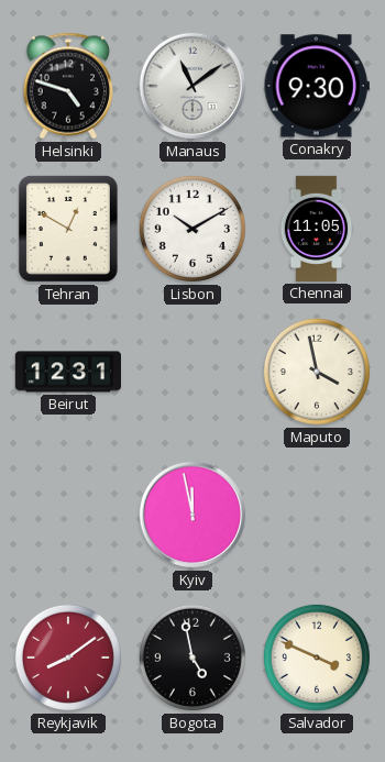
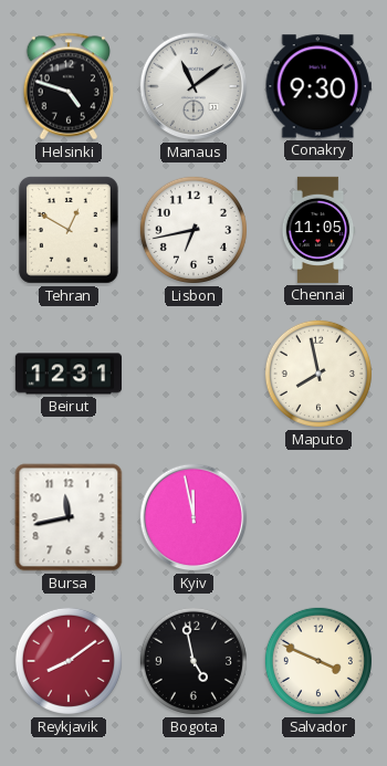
Lisbon: 10:10 -> 6:43 (193, 230)
Maputo: 3:58 -> 7:58 (318, 374)
Bursa: none -> 11:43 (69, 517)
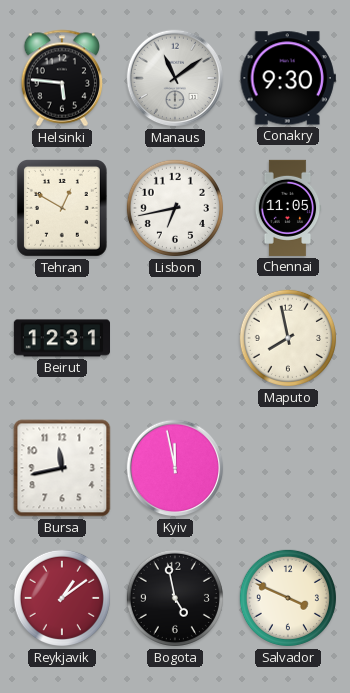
Helsinki: 4:48 -> 5:46 (62, 78)
Reykjavik: 8:09 -> 1:09 (62, 598)
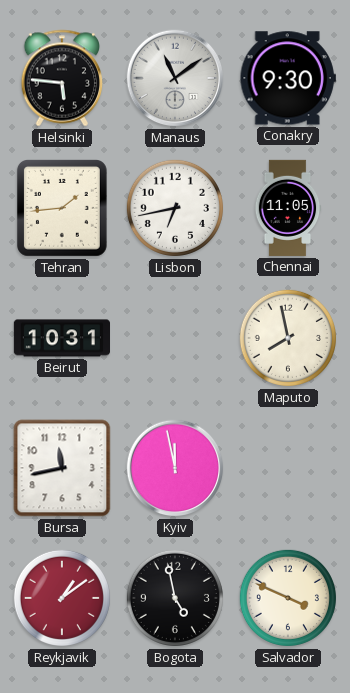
Tehran: 12:50 -> 1:44 (62, 209)
Beirut: 12:31 -> 10:31 (61, 338)
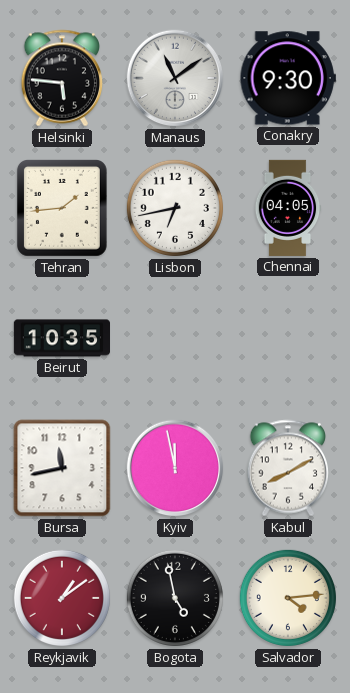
Chennai: 11:05 -> 04:05 (288, 208)
Beirut: 10:31 -> 10:35 (61, 338)
Maputo: 7:58 -> none (288, 338)
Kabul: none -> 8:10 (288, 468)
Salvador: 3:49 -> 4:14 (288, 598)
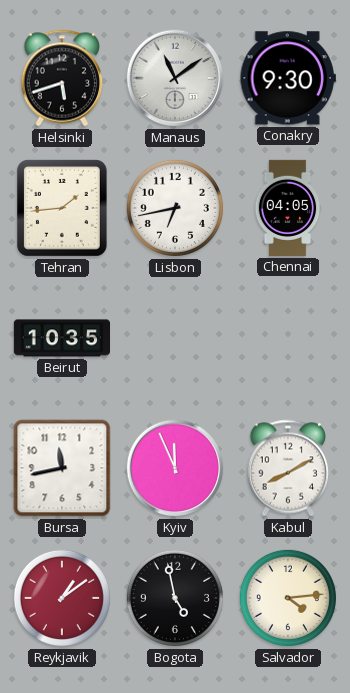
Helsinki: 5:46 -> 5:42 (62, 78)
Kyiv: 11:58 -> 11:56 (175, 468)
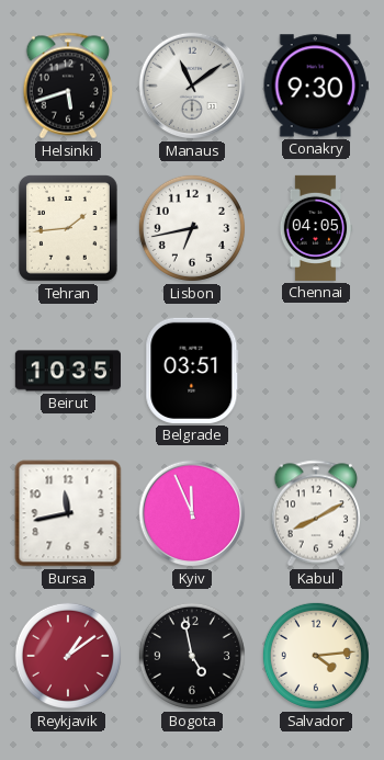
Belgrade: none -> 03:51 (192, 371)
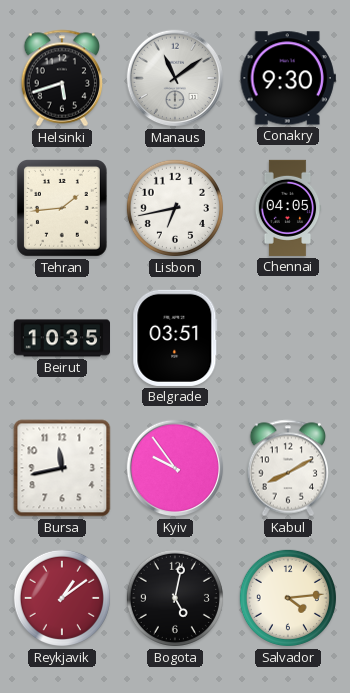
Kyiv: 11:56 -> 9:54 (175, 468)
Bogota: 4:58 -> 5:02 (175, 598)
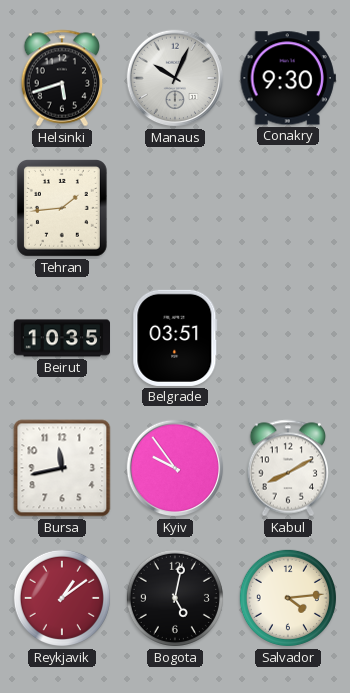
Manaus: 11:09 -> 10:04 (175, 78)
Lisbon: 6:43 -> none (175, 208)
Chennai: 04:05 -> none (288, 208)
